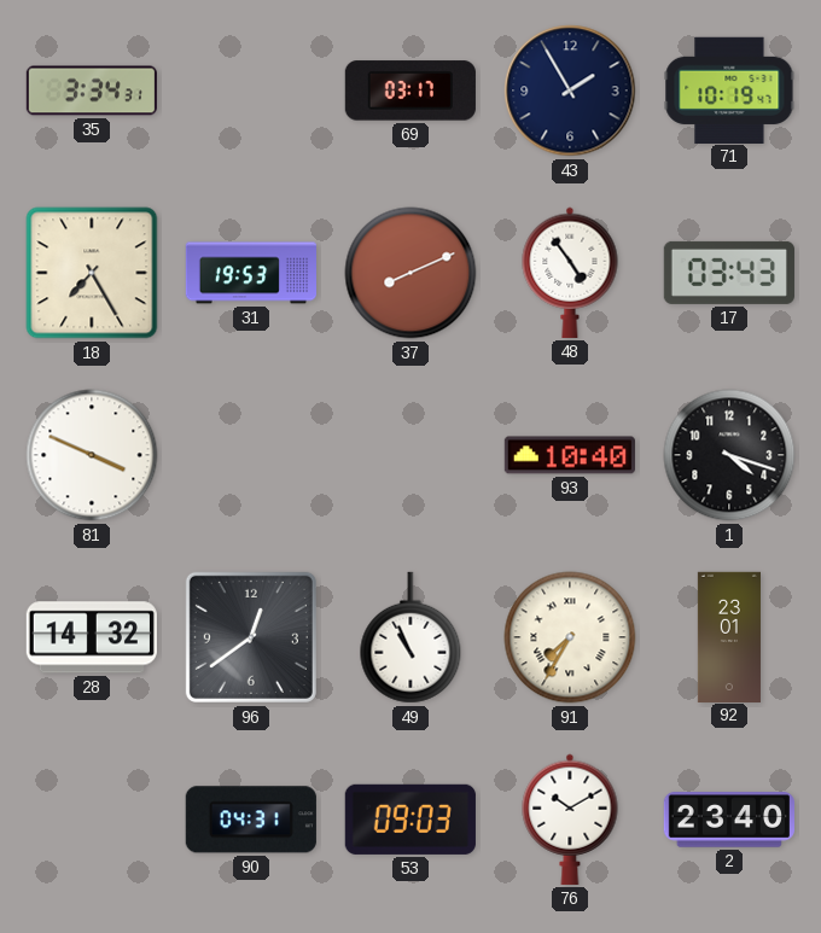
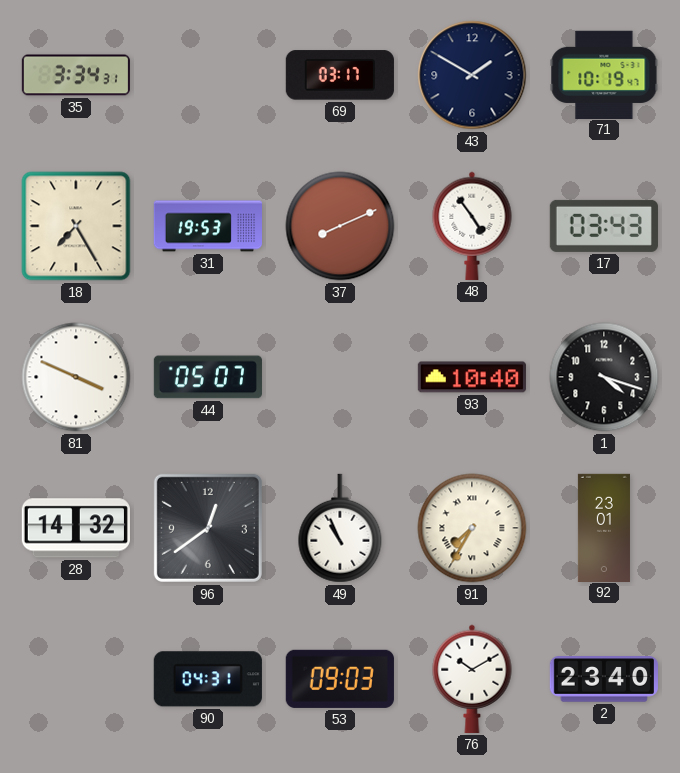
43: 1:55 -> 1:50 (472, 75)
44: none -> 05:07 (208, 377)
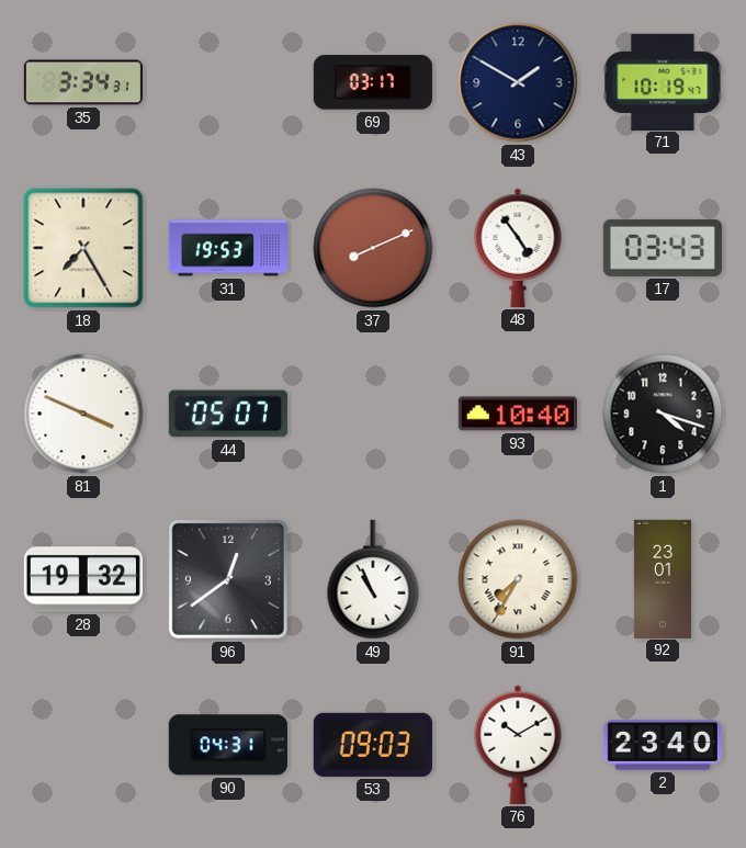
28: 14:32 -> 19:32 (83, 579)
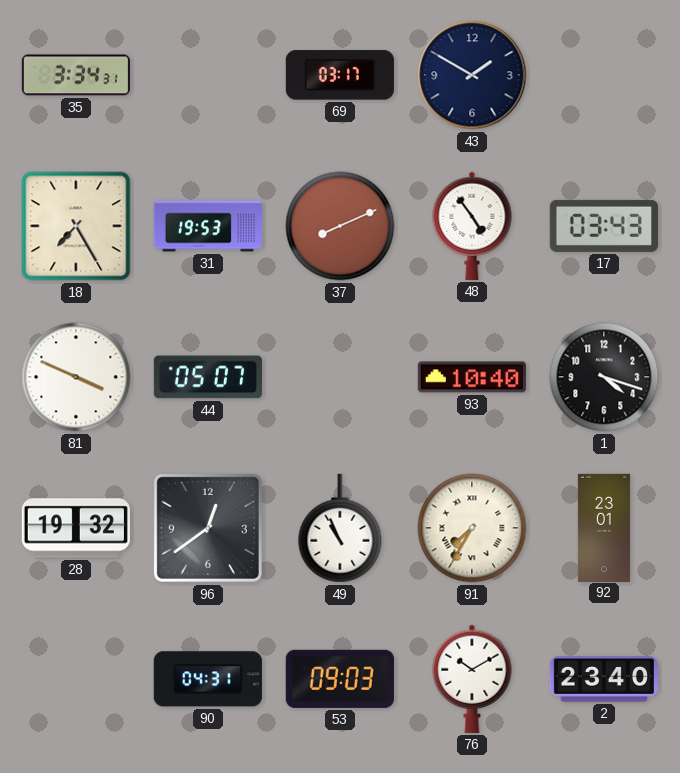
71: 10:19 -> none (663, 81)
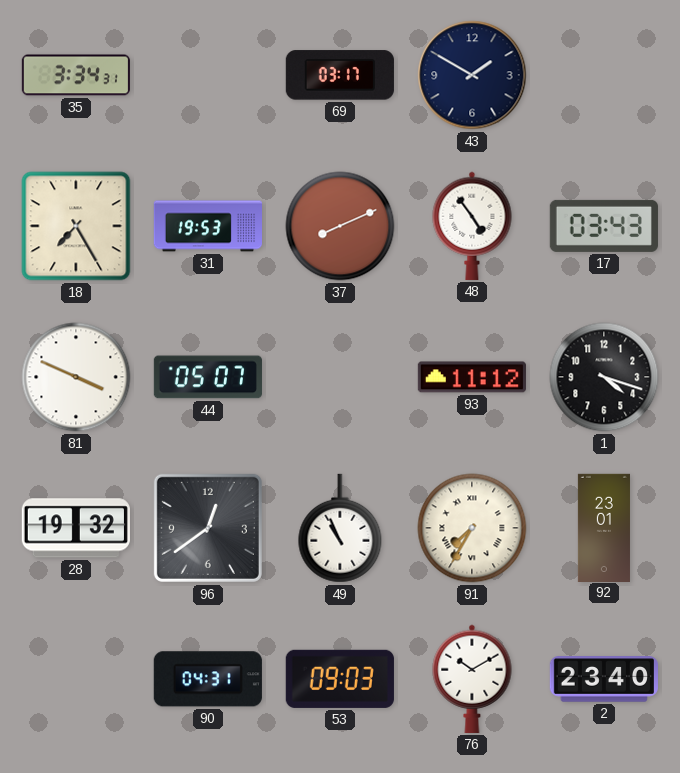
93: 10:40 -> 11:12 (472, 377)
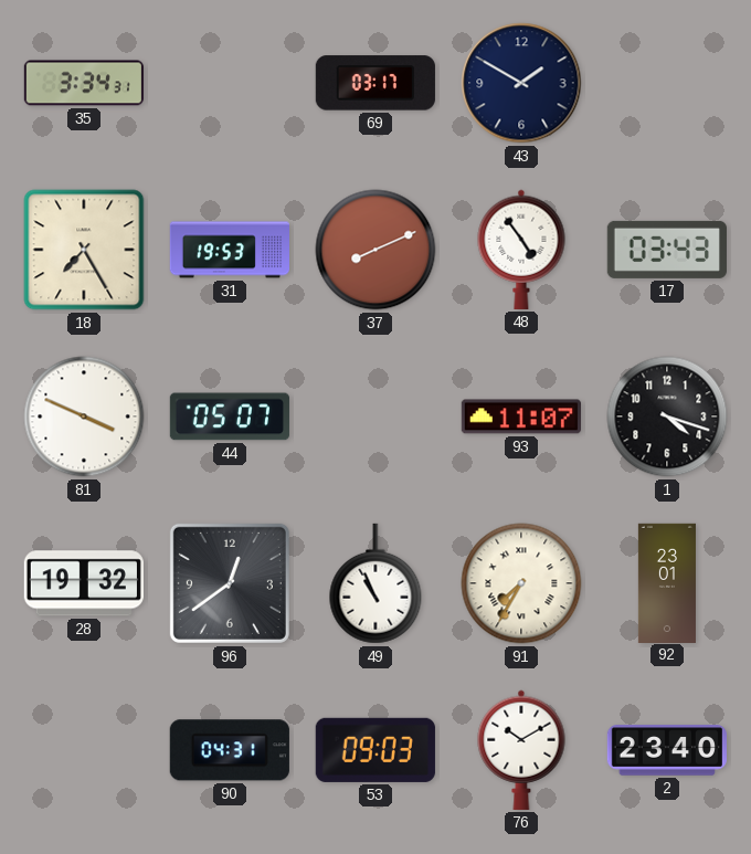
93: 11:12 -> 11:07 (521, 417)
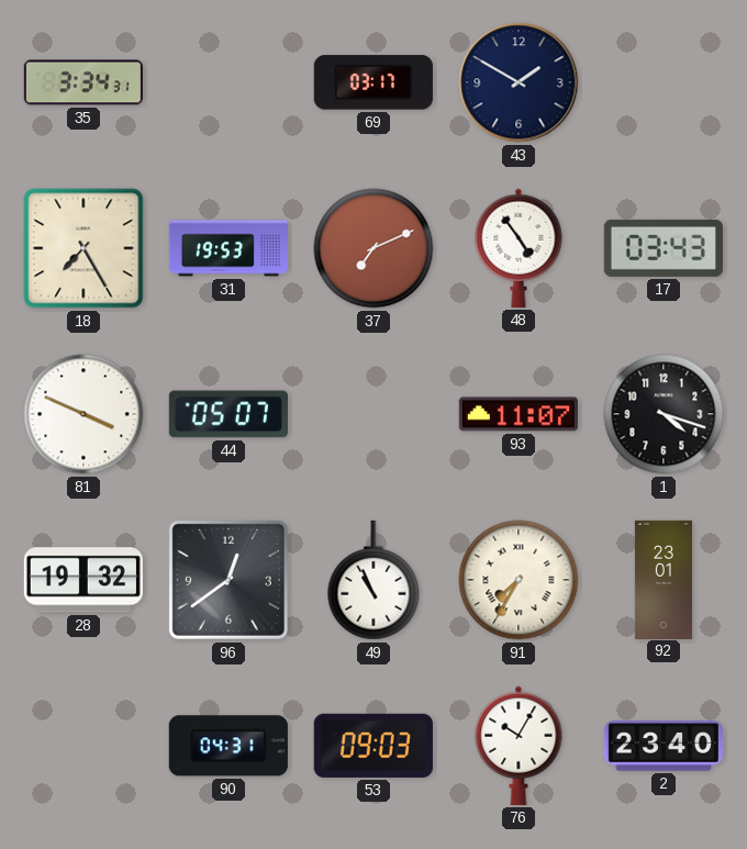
37: 8:11 -> 7:11 (374, 248)
76: 10:10 -> 10:05 (519, 746)
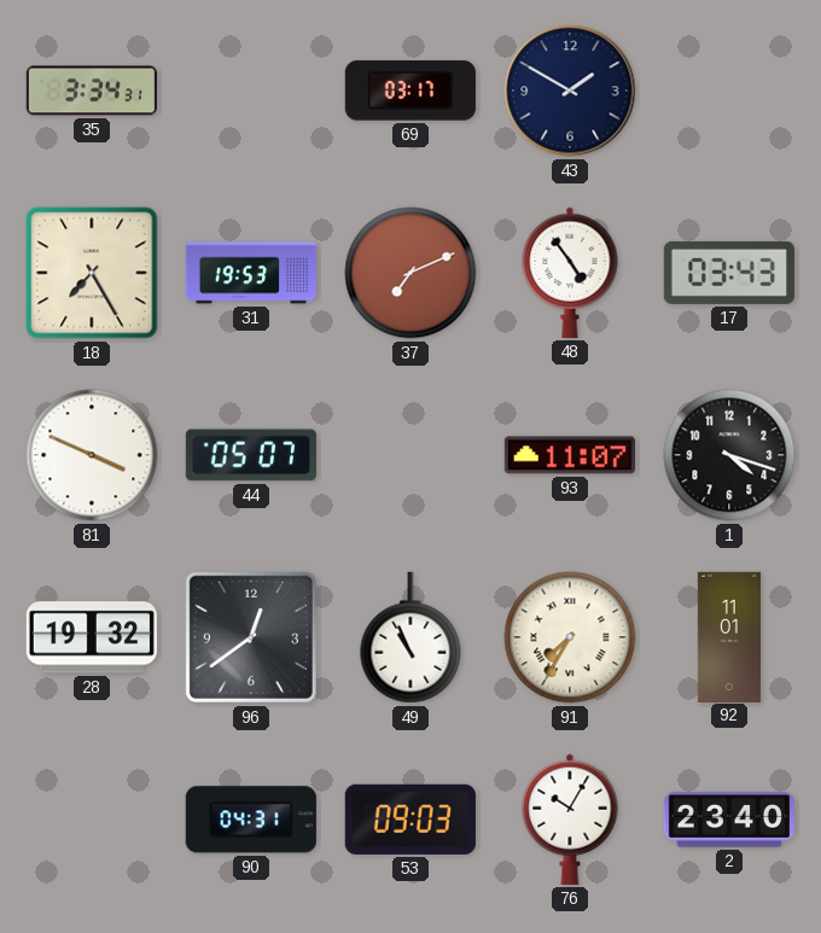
92: 23:01 -> 11:01 (729, 636)
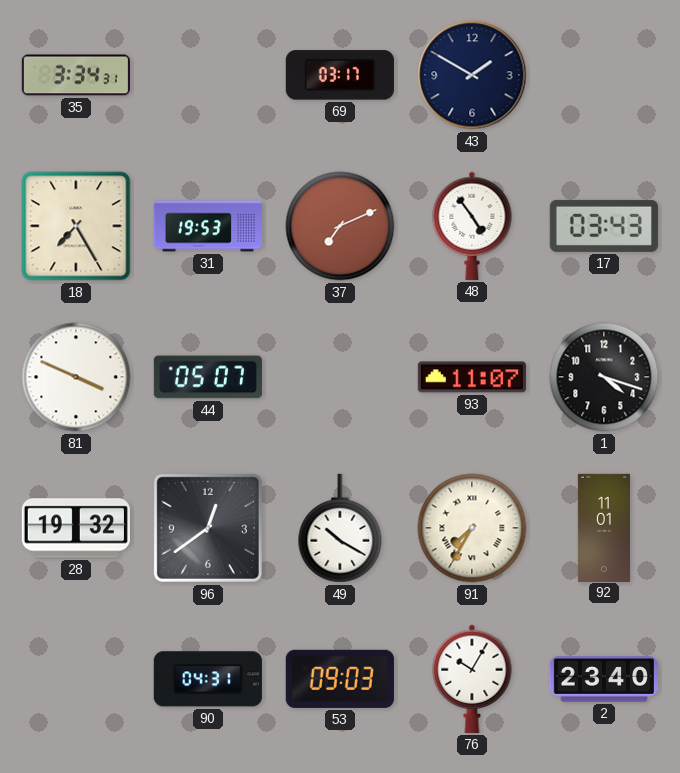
49: 10:56 -> 10:20 (340, 528)
